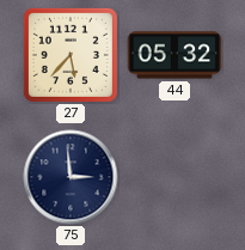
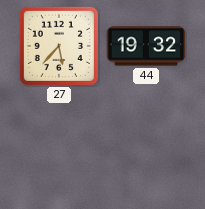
44: 05:32 -> 19:32 (146, 46)
75: 2:59 -> none (71, 177)
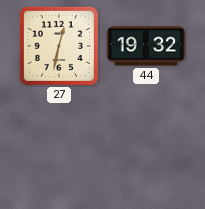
27: 5:37 -> 12:32 (59, 46)
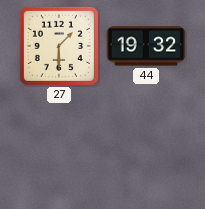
27: 12:32 -> 1:30 (59, 46)
